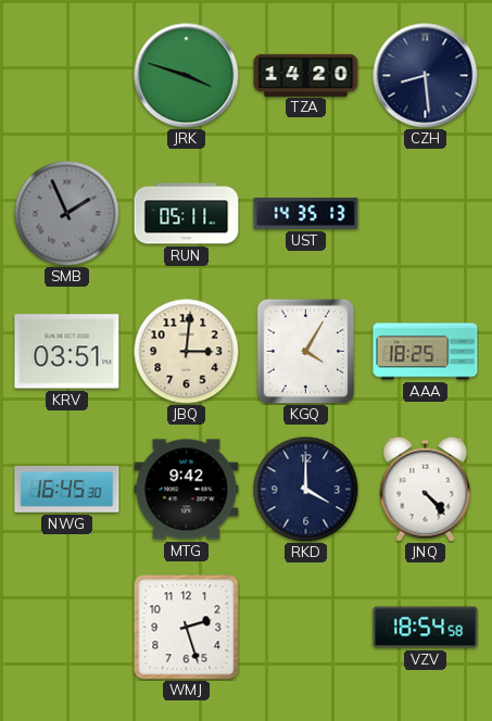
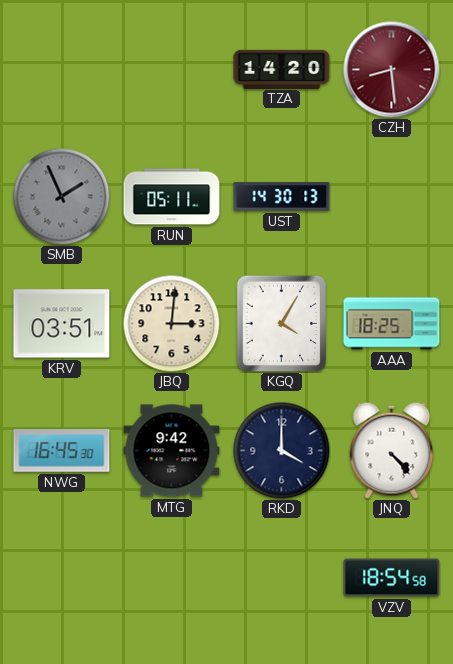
JRK: 3:48 -> none (187, 76)
CZH dial: navy -> burgundy (392, 70)
UST: 14:35 -> 14:30 (282, 197)
WMJ: 2:27 -> none (187, 628)
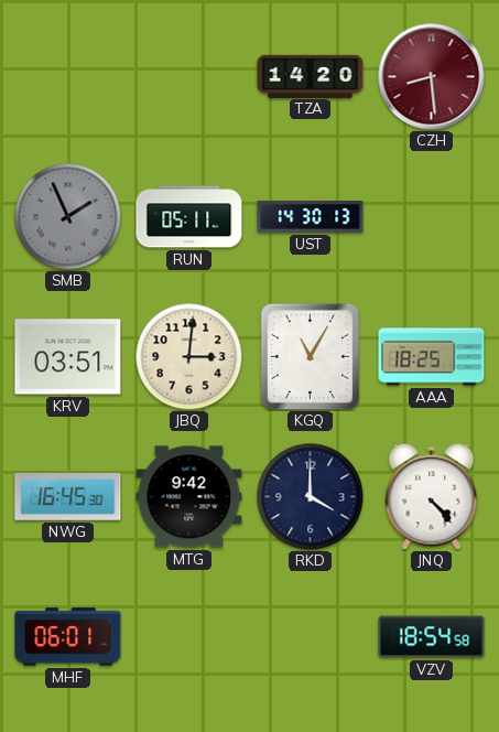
KGQ: 4:05 -> 11:05 (311, 356)
MHF: none -> 06:01 (68, 637)
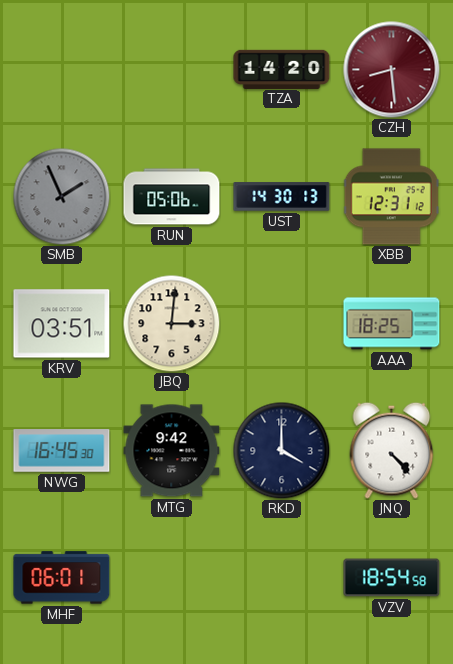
RUN: 05:11 -> 05:06 (172, 197)
XBB: none -> 12:31 (391, 197)
KGQ: 11:05 -> none (311, 356)
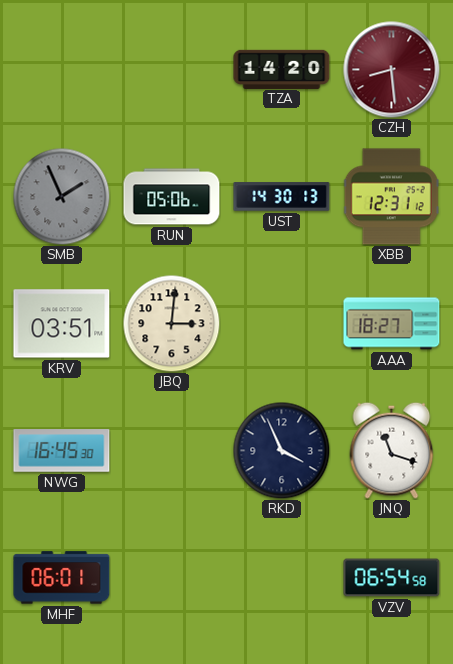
AAA: 18:25 -> 18:27 (392, 324)
MTG: 9:42 -> none (172, 451)
RKD: 4:00 -> 3:56 (281, 450)
JNQ: 4:23 -> 11:18 (392, 450)
VZV: 18:54 -> 06:54 (392, 578)
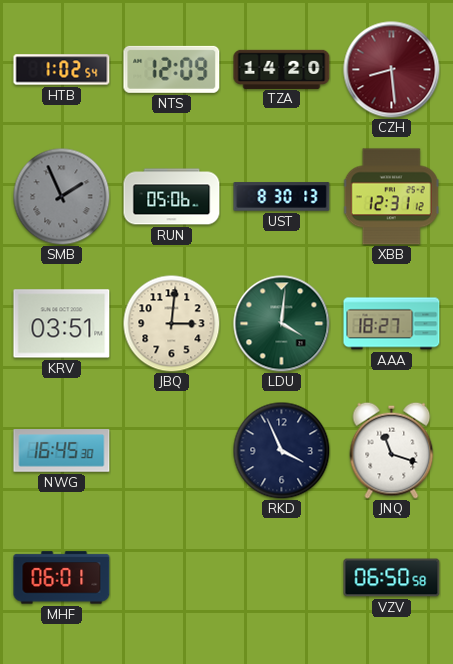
HTB: none -> 1:02 (62, 70)
NTS: none -> 12:09 (172, 69)
UST: 14:30 -> 8:30 (282, 197)
LDU: none -> 4:01 (282, 324)
VZV: 06:54 -> 06:50 (392, 578)
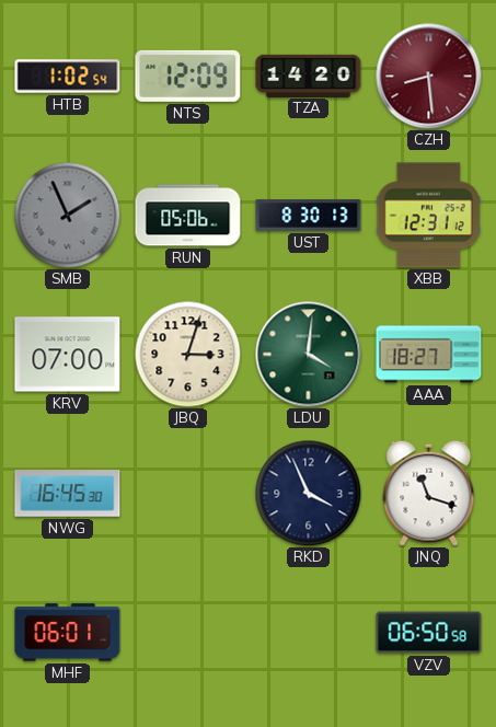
KRV: 03:51 -> 07:00 (68, 355)
JBQ: 3:01 -> 3:03 (187, 354)
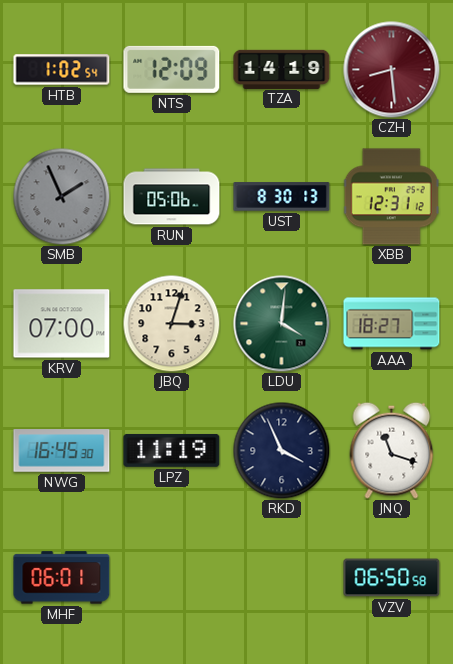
TZA: 14:20 -> 14:19 (282, 69)
LPZ: none -> 11:19 (172, 450)
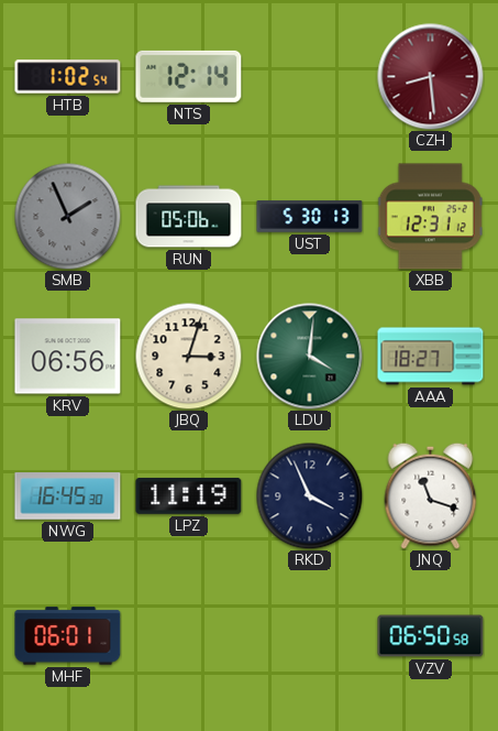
NTS: 12:09 -> 12:14 (189, 76)
TZA: 14:19 -> none (282, 69)
UST: 8:30 -> 5:30 (310, 217)
KRV: 07:00 -> 06:56 (68, 357)
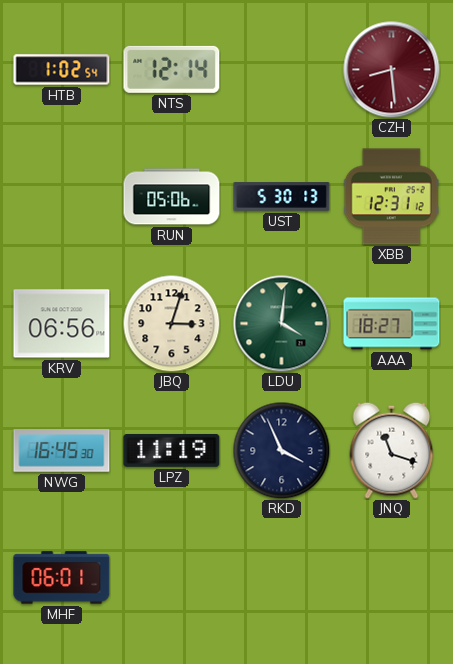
SMB: 1:56 -> none (67, 216)
VZV: 06:50 -> none (431, 636)
